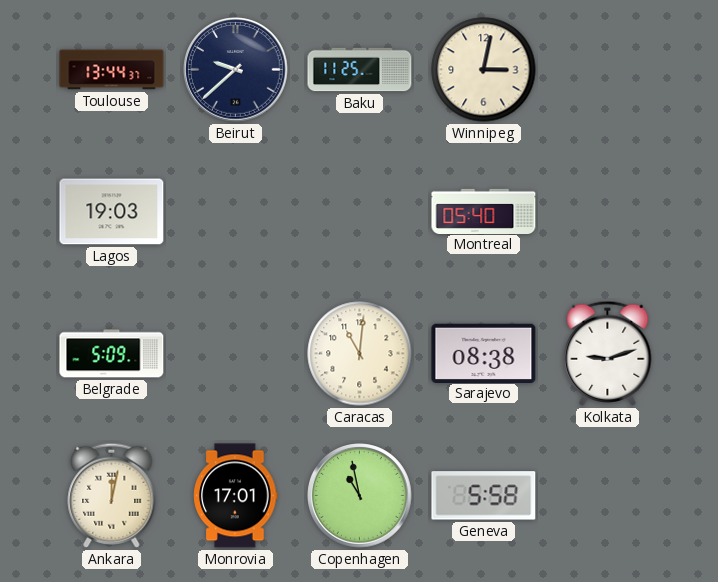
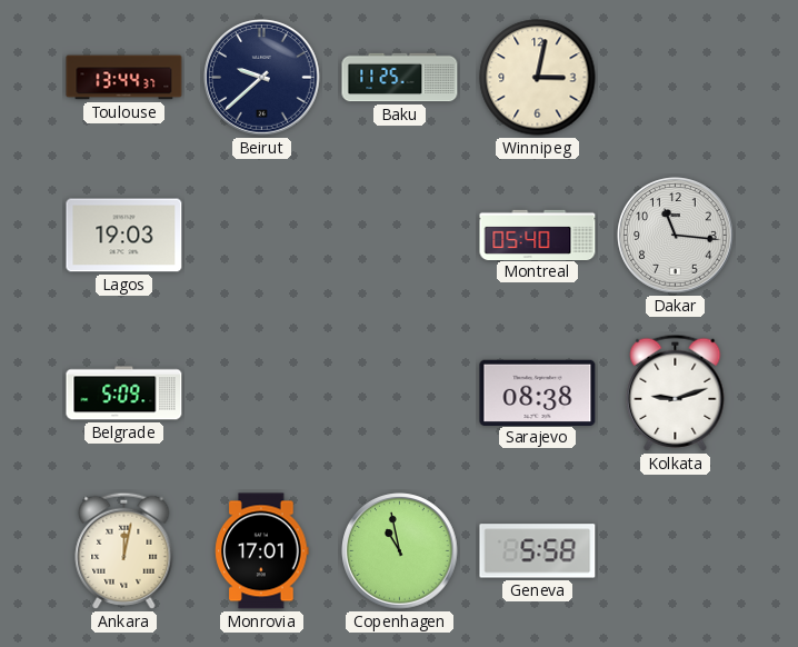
Dakar: none -> 11:16 (676, 236)
Caracas: 11:01 -> none (360, 354)
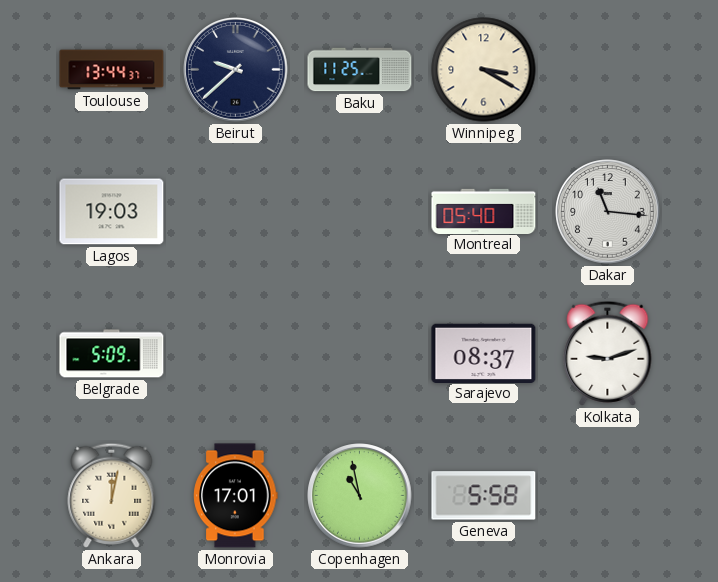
Winnipeg: 3:02 -> 3:20 (484, 70)
Sarajevo: 08:38 -> 08:37 (484, 353)
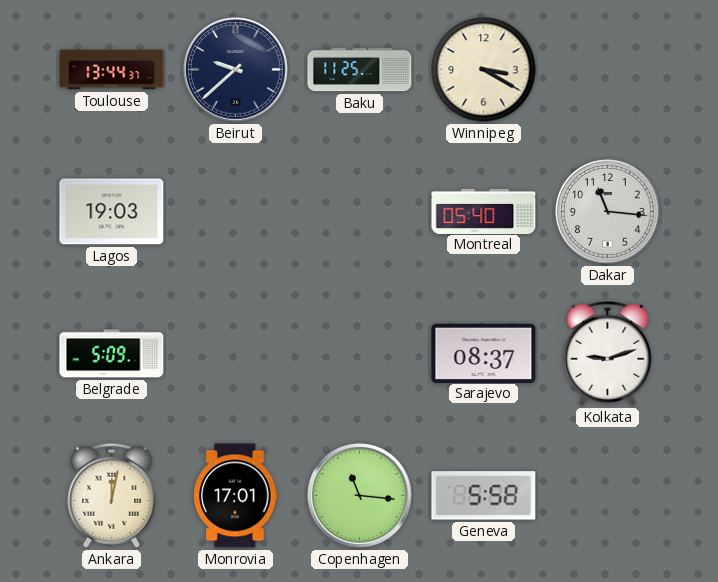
Copenhagen: 10:58 -> 11:16 (360, 496)
